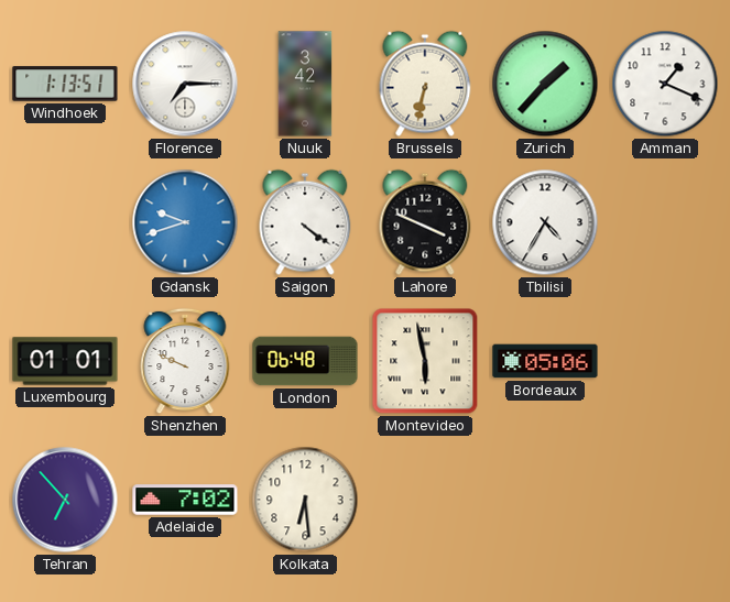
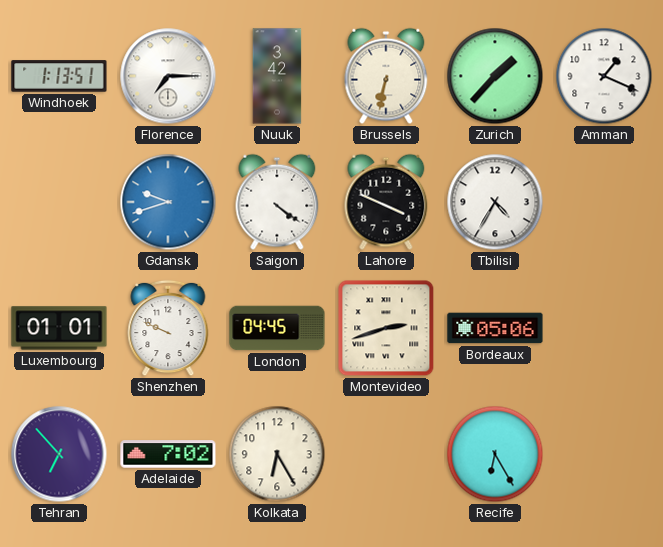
London: 06:48 -> 04:45 (277, 328)
Montevideo: 5:58 -> 2:42 (386, 328)
Kolkata: 6:29 -> 6:25 (277, 454)
Recife: none -> 6:25 (495, 454)
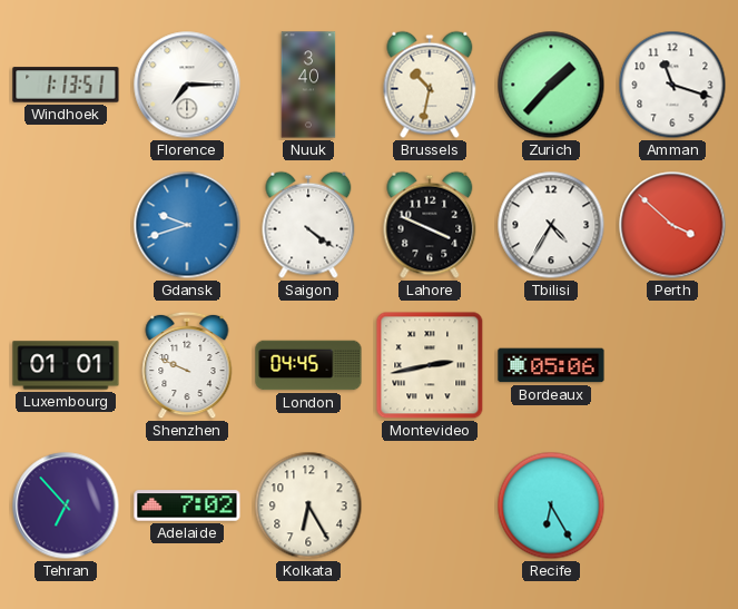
Nuuk: 3:42 -> 3:40 (308, 85)
Brussels: 6:32 -> 10:32 (430, 85)
Amman: 1:19 -> 11:18 (672, 85)
Perth: none -> 3:52 (672, 225)
Montevideo: 2:42 -> 2:43 (430, 365)
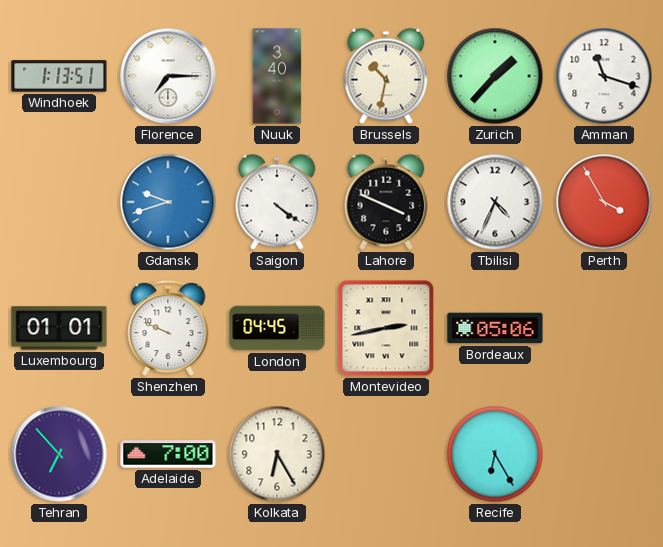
Tbilisi: 4:35 -> 4:34 (495, 202)
Perth: 3:52 -> 3:55 (604, 202)
Adelaide: 7:02 -> 7:00 (168, 454)
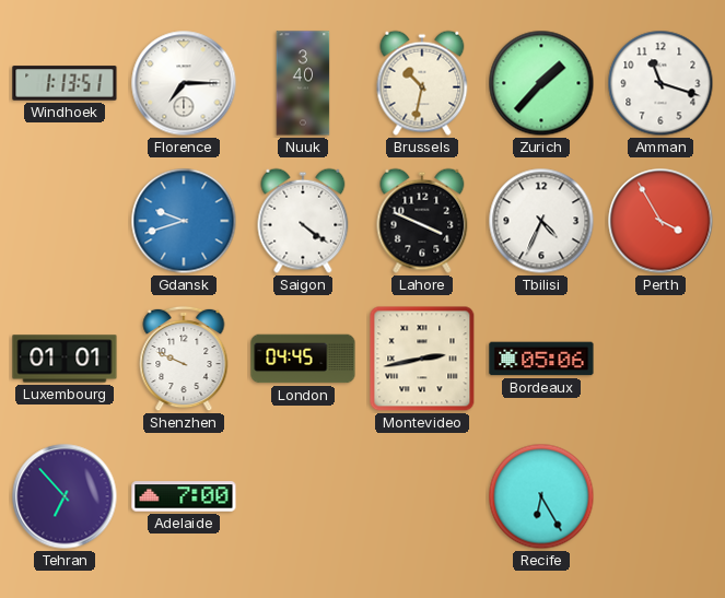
Kolkata: 6:25 -> none (277, 454)
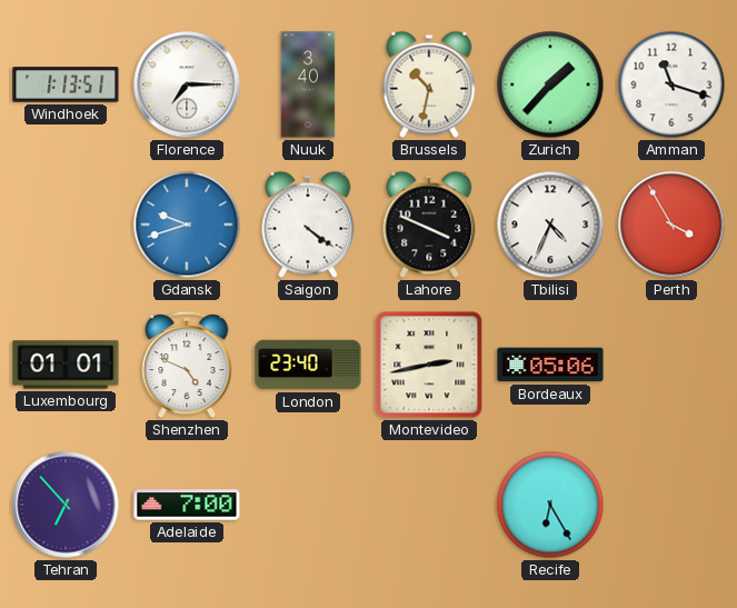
Shenzhen: 9:49 -> 4:49 (187, 365)
London: 04:45 -> 23:40 (308, 365)
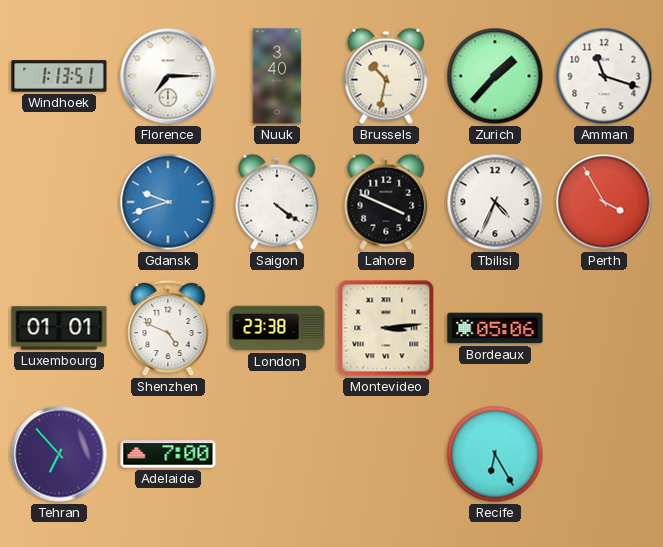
London: 23:40 -> 23:38 (277, 328)
Montevideo: 2:43 -> 3:14 (386, 328)
